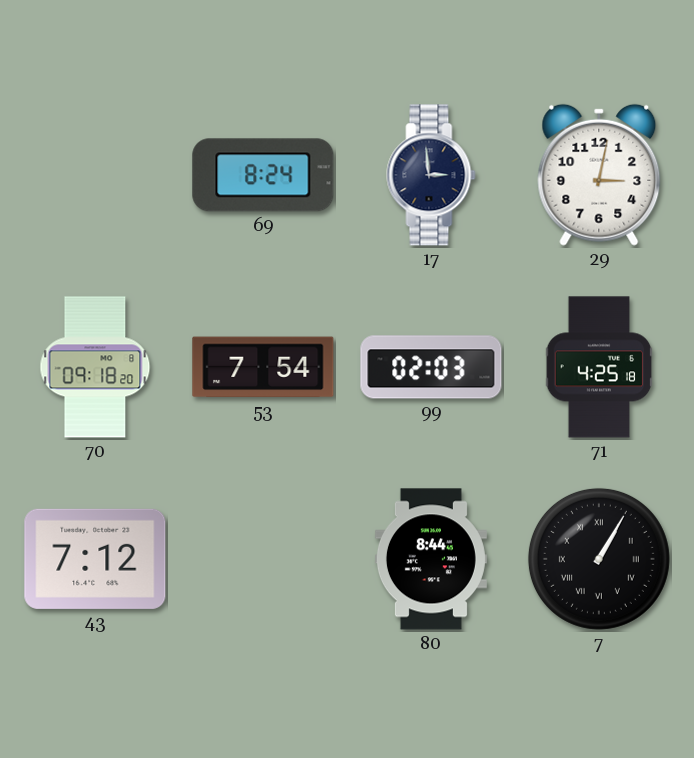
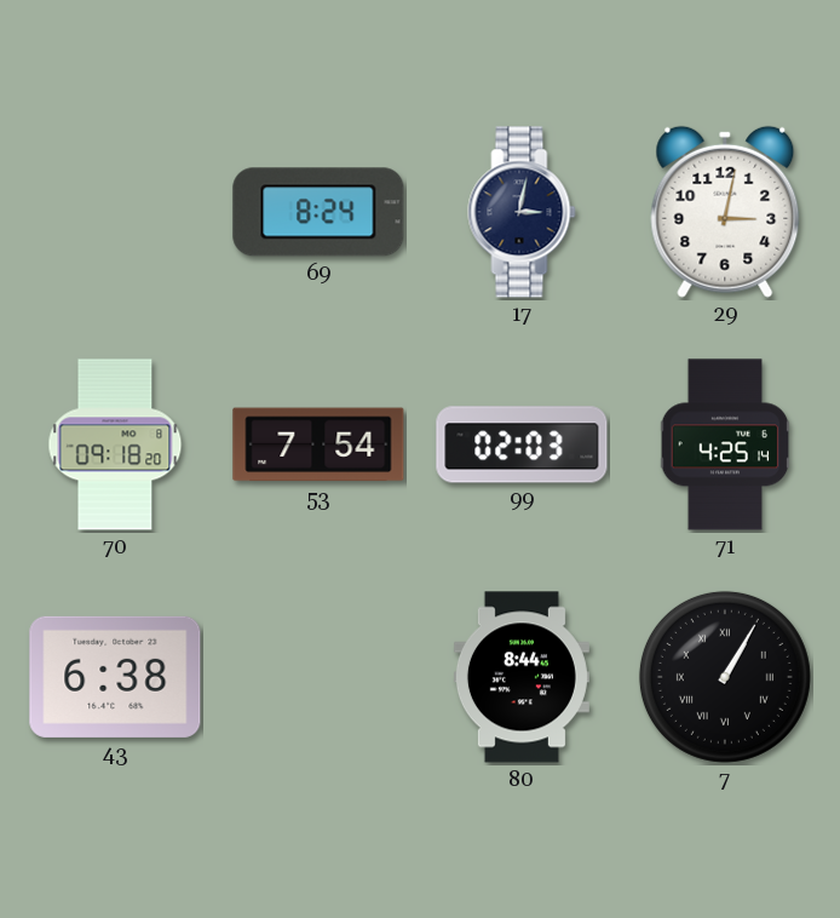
17: 2:59 -> 3:02 (522, 212)
71: 4:25:18 -> 4:25:14 (725, 444)
43: 7:12 -> 6:38 (115, 677)
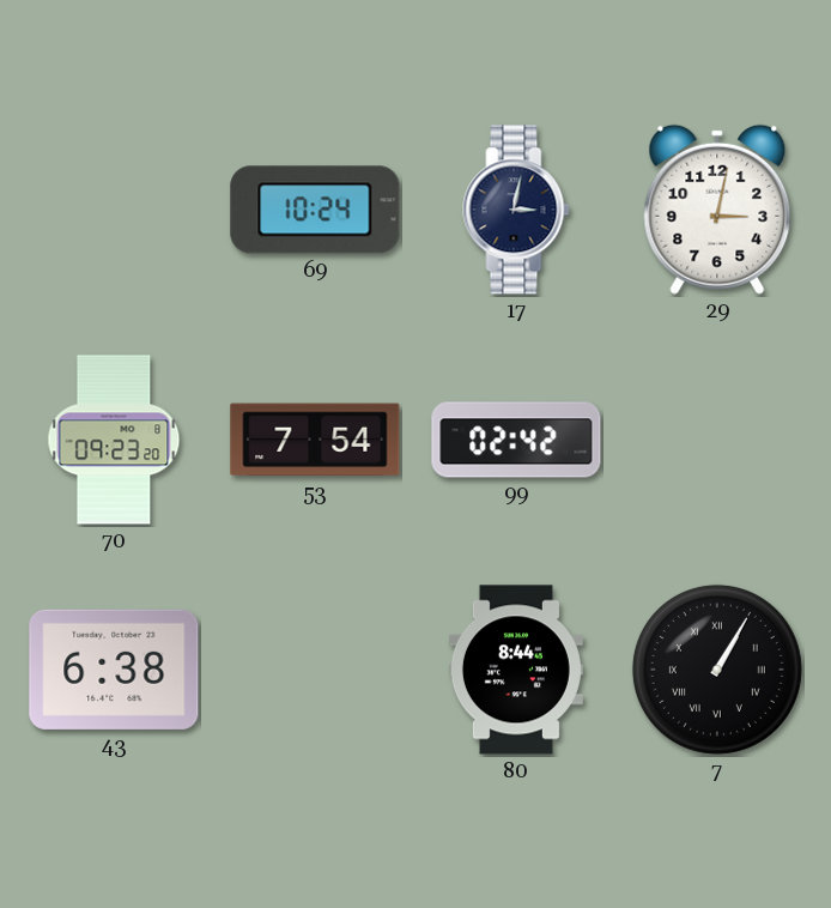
69: 8:24 -> 10:24 (315, 210)
70: 09:18 -> 09:23 (114, 440)
99: 02:03 -> 02:42 (516, 440)
71: 4:25 -> none (725, 444)
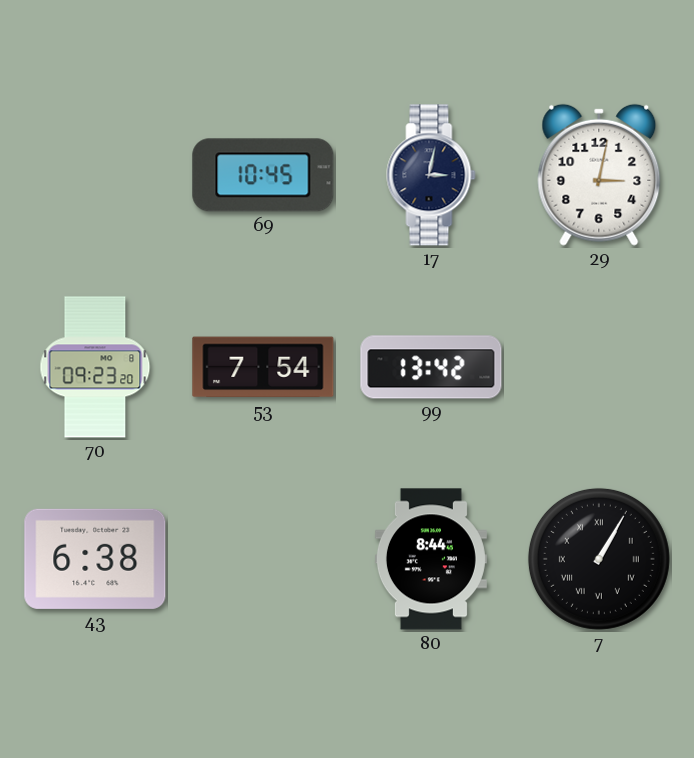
69: 10:24 -> 10:45 (263, 175)
99: 02:42 -> 13:42 (431, 367)
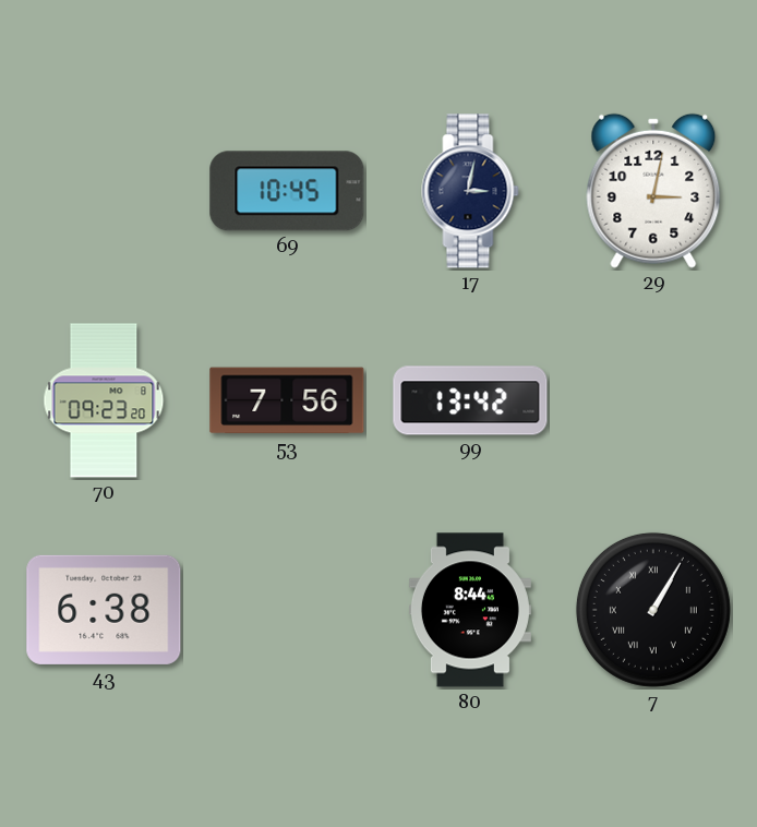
53: 7:54 -> 7:56 (287, 400)
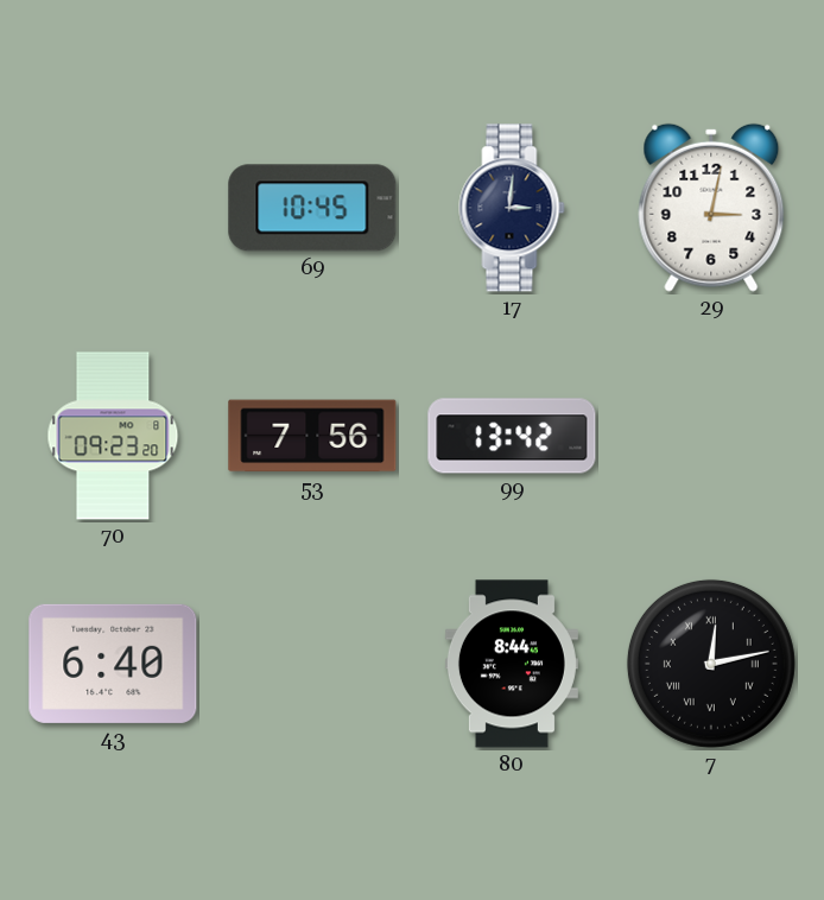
17: 3:02 -> 3:01 (512, 208)
43: 6:38 -> 6:40 (113, 664)
7: 1:05 -> 12:13 (711, 664)
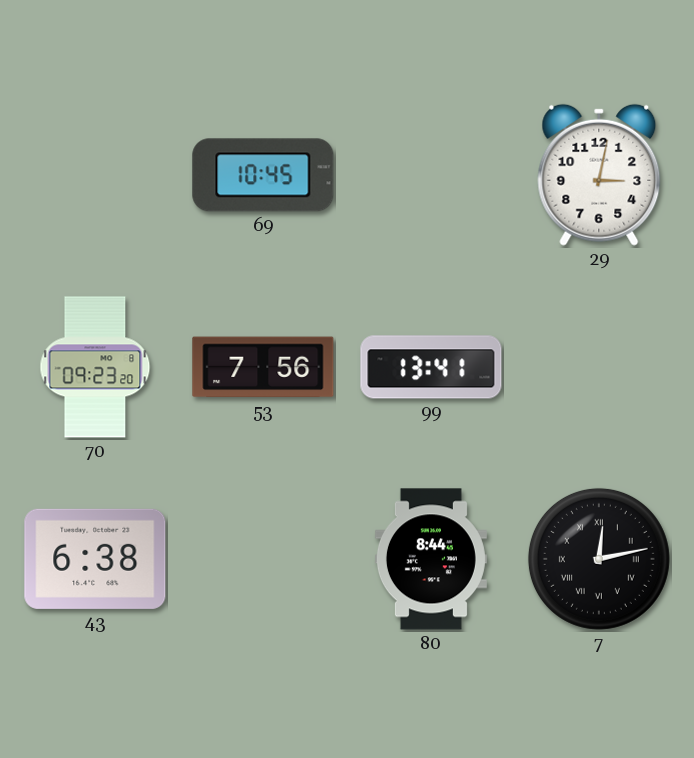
17: 3:01 -> none (512, 208)
99: 13:42 -> 13:41 (431, 367)
43: 6:40 -> 6:38 (95, 559)
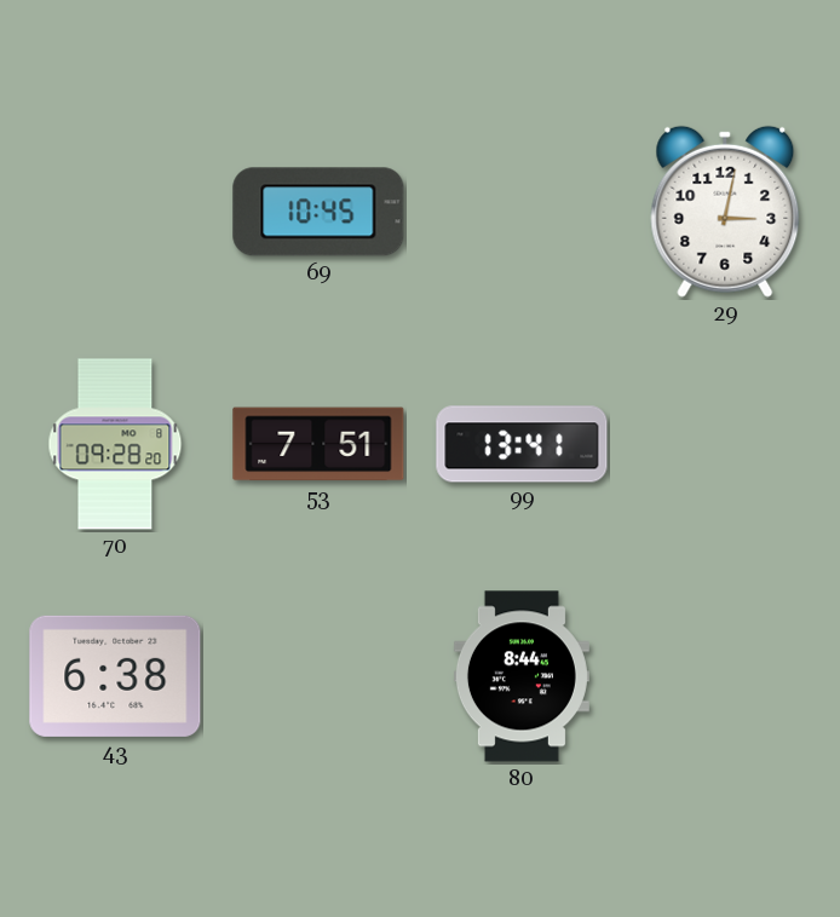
70: 09:23 -> 09:28 (115, 444)
53: 7:56 -> 7:51 (318, 444)
7: 12:13 -> none (599, 559)
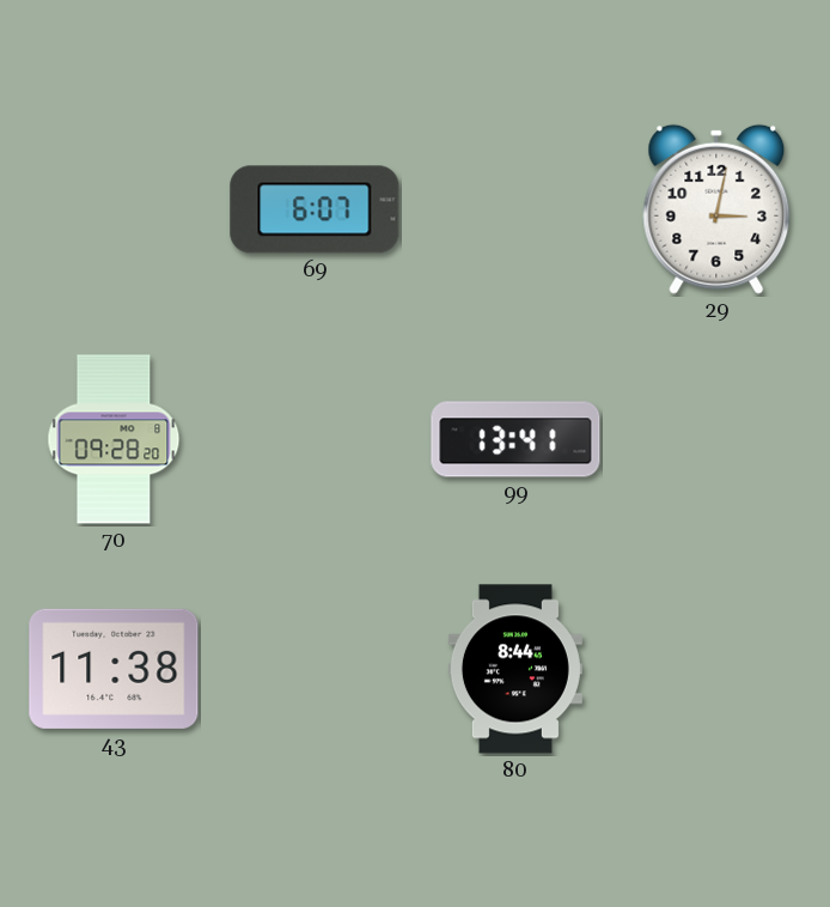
69: 10:45 -> 6:07 (315, 209)
53: 7:51 -> none (318, 444)
43: 6:38 -> 11:38 (114, 669)
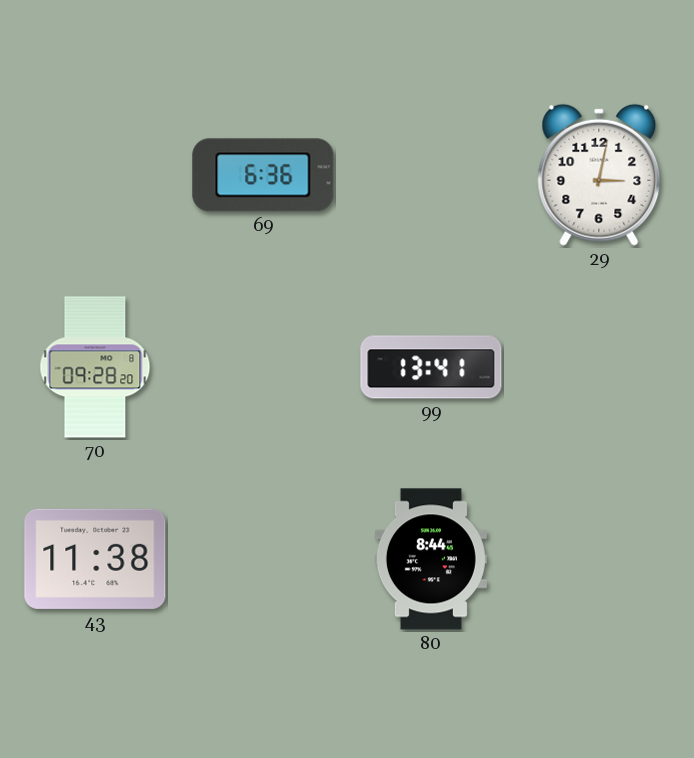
69: 6:07 -> 6:36 (263, 175)
